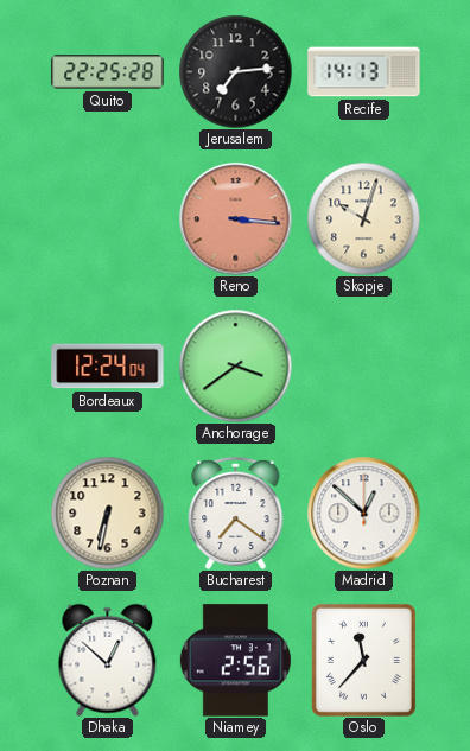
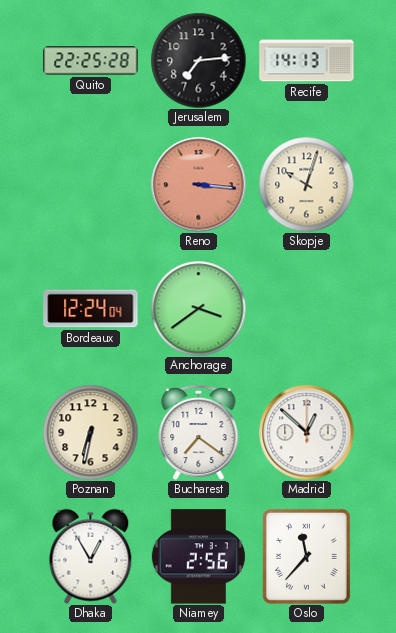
Dhaka: 12:52 -> 12:55 (91, 556)
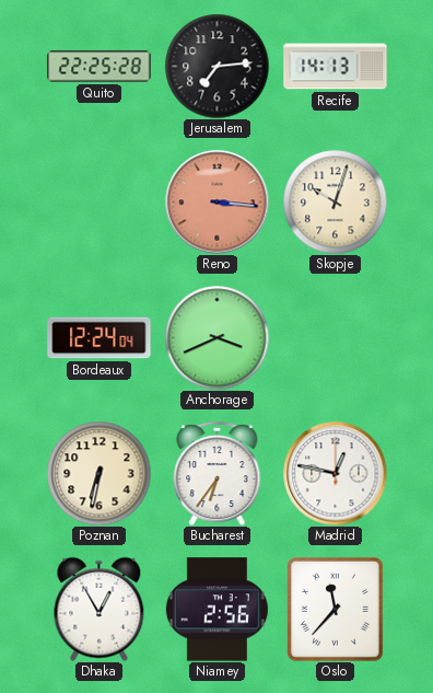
Anchorage: 3:39 -> 3:41 (216, 337)
Bucharest: 7:21 -> 6:36 (218, 473)
Madrid: 12:52 -> 12:47 (335, 473)
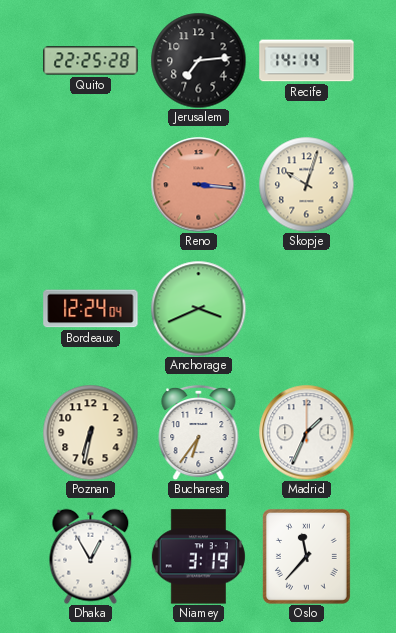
Recife: 14:13 -> 14:14 (307, 61)
Madrid: 12:47 -> 1:34 (306, 432)
Niamey: 2:56 -> 3:19 (198, 557)
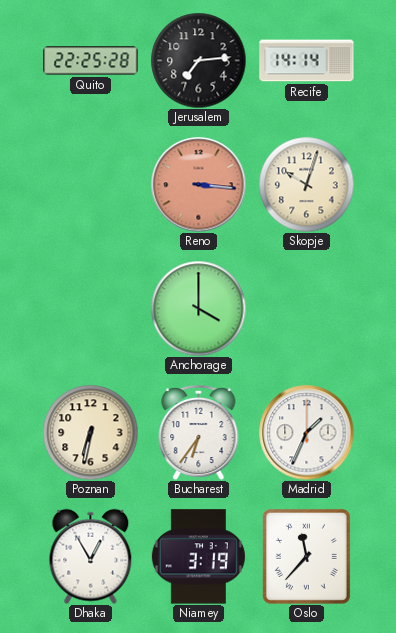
Bordeaux: 12:24 -> none (91, 309)
Anchorage: 3:41 -> 4:00 (198, 308)
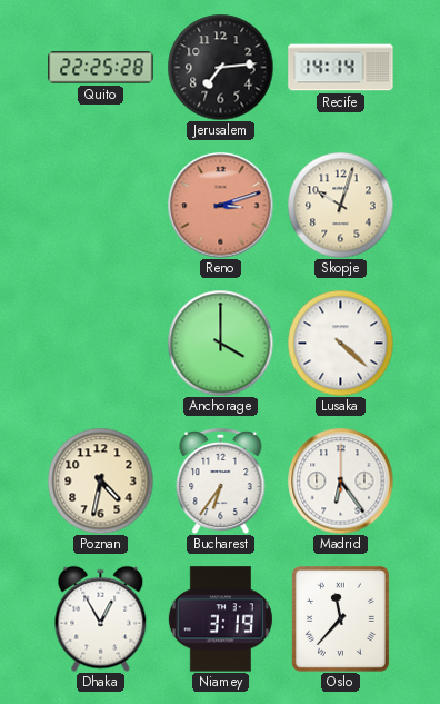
Reno: 3:16 -> 3:12 (220, 205)
Lusaka: none -> 4:22 (340, 343)
Poznan: 6:32 -> 4:32 (100, 480)
Madrid: 1:34 -> 6:24 (340, 480)
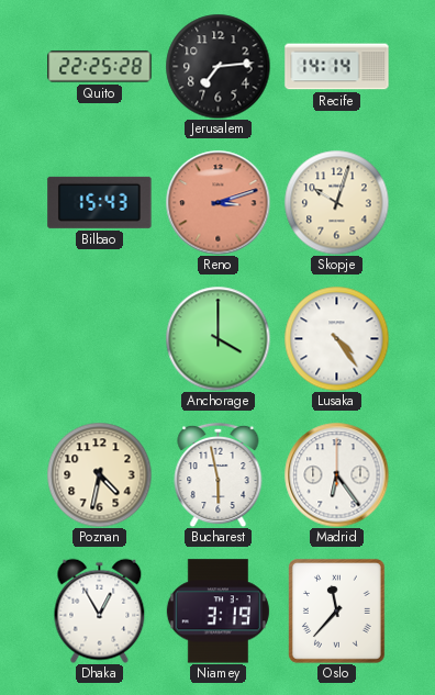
Bilbao: none -> 15:43 (100, 202)
Lusaka: 4:22 -> 4:24 (336, 338)
Bucharest: 6:36 -> 5:58 (219, 474)
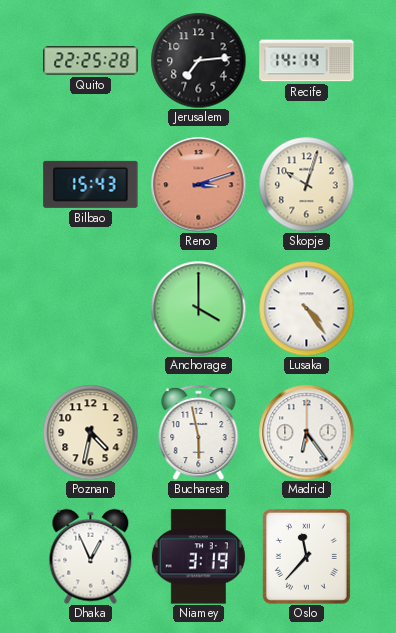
Dhaka: 12:55 -> 12:56 (91, 556)
